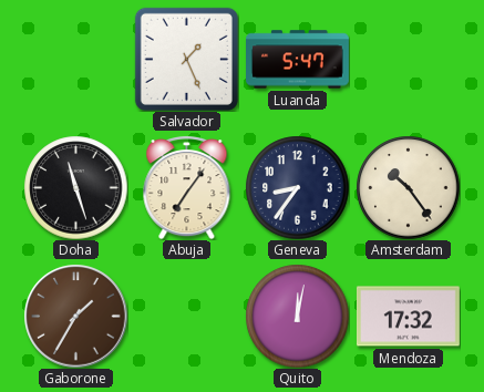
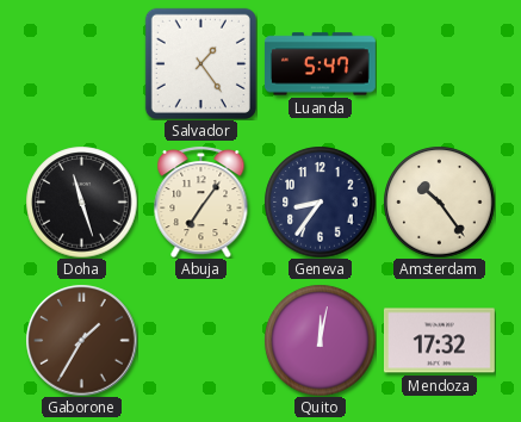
Salvador: 1:26 -> 1:24 (200, 63)
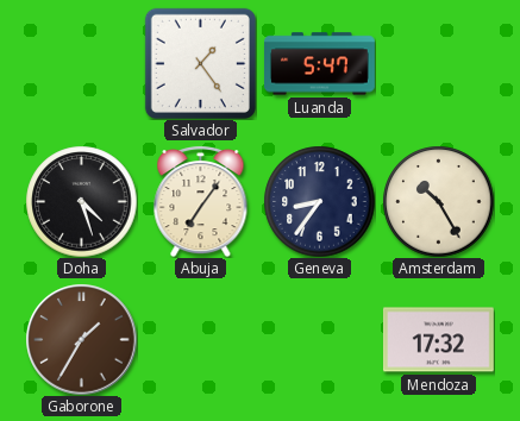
Doha: 11:27 -> 4:27 (81, 201)
Amsterdam: 10:24 -> 10:25 (438, 201)
Quito: 12:02 -> none (320, 340)
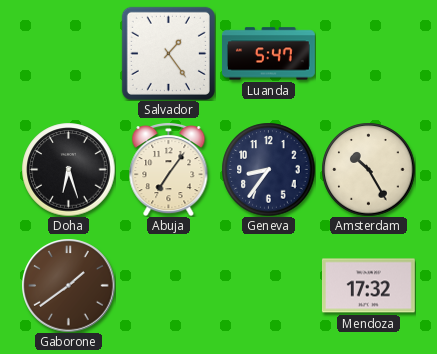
Doha: 4:27 -> 6:27 (68, 169)
Gaborone: 1:35 -> 1:39 (68, 285)
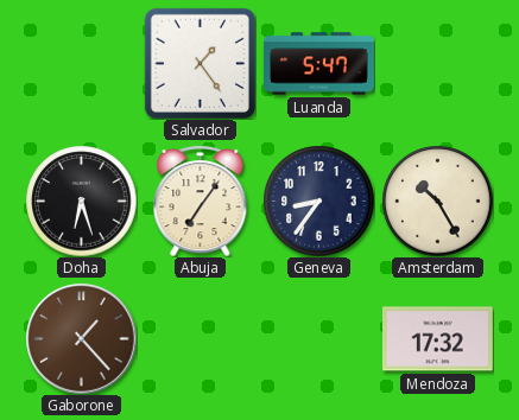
Gaborone: 1:39 -> 1:23 (81, 338)
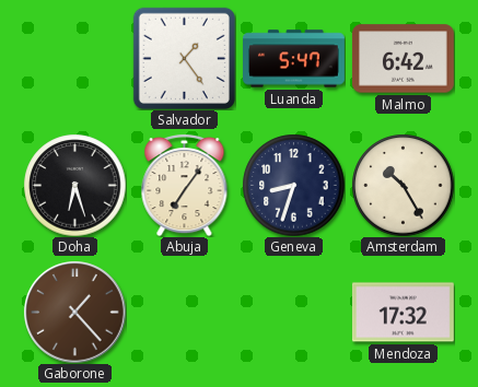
Malmo: none -> 6:42 (403, 59)
Geneva: 8:36 -> 8:33 (293, 185)
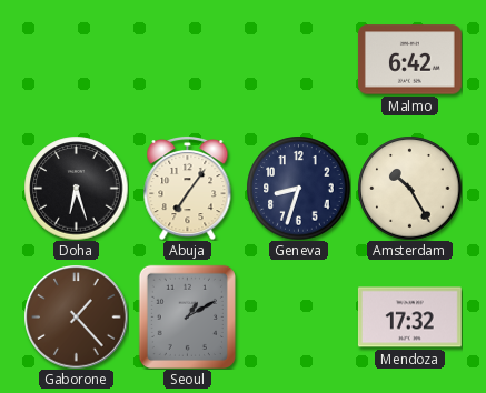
Salvador: 1:24 -> none (184, 58)
Luanda: 5:47 -> none (294, 59)
Seoul: none -> 1:10 (187, 316)
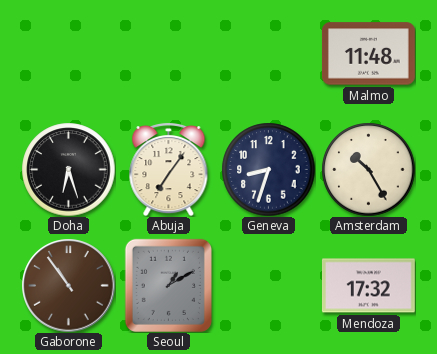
Malmo: 6:42 -> 11:48 (368, 54)
Gaborone: 1:23 -> 10:54 (68, 285)
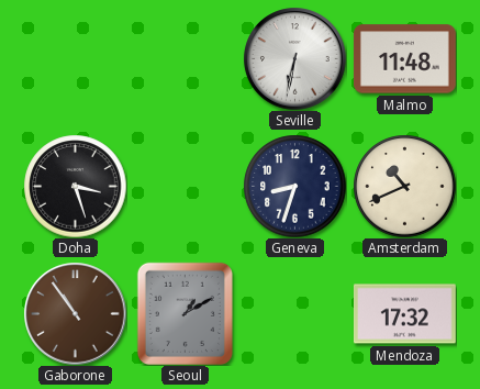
Seville: none -> 6:32 (294, 58)
Doha: 6:27 -> 3:27 (75, 186)
Abuja: 7:06 -> none (169, 169)
Amsterdam: 10:25 -> 10:41 (404, 186)
